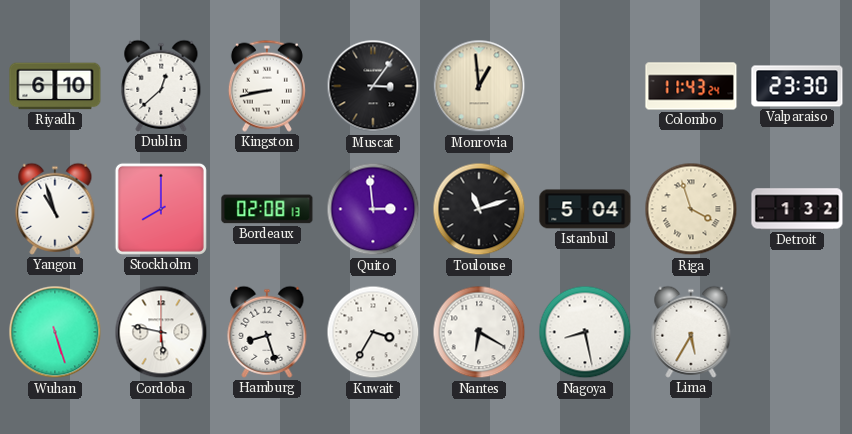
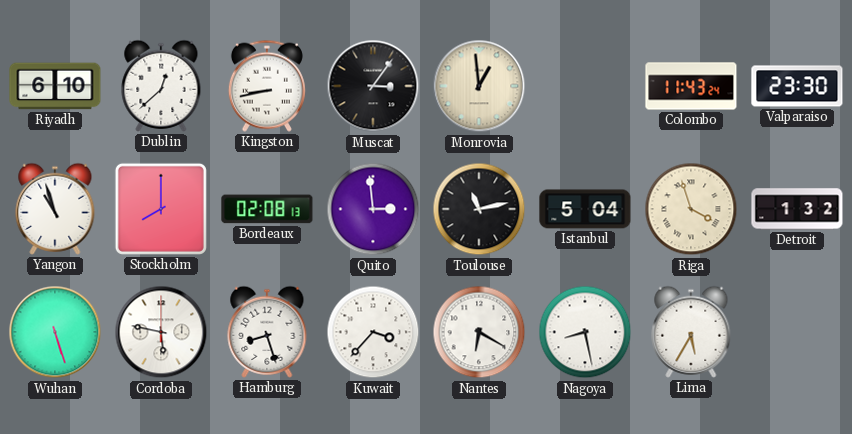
Toulouse: 11:12 -> 11:13 (479, 209)
Kuwait: 3:35 -> 3:37 (373, 332)
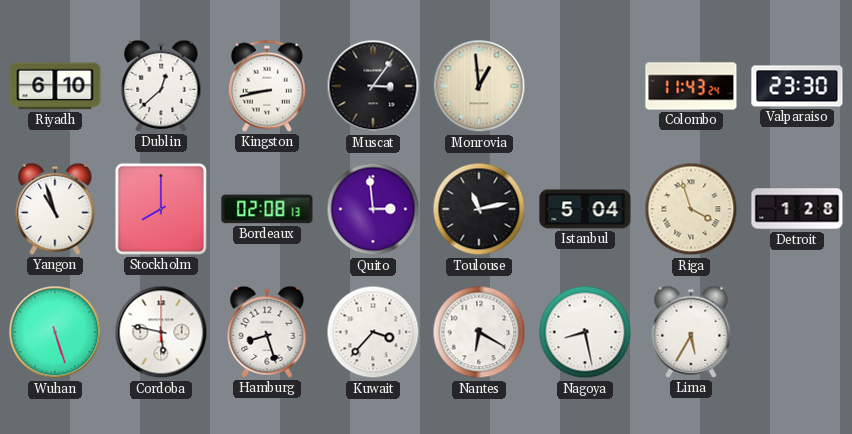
Detroit: 1:32 -> 1:28 (797, 209)
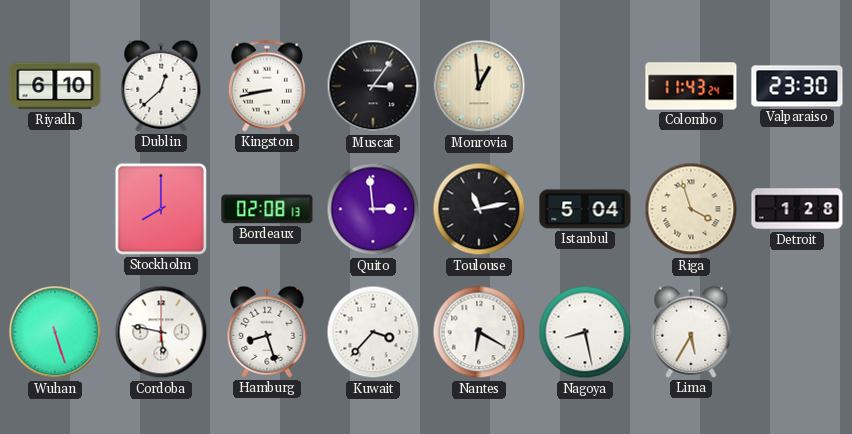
Yangon: 10:57 -> none (55, 209)
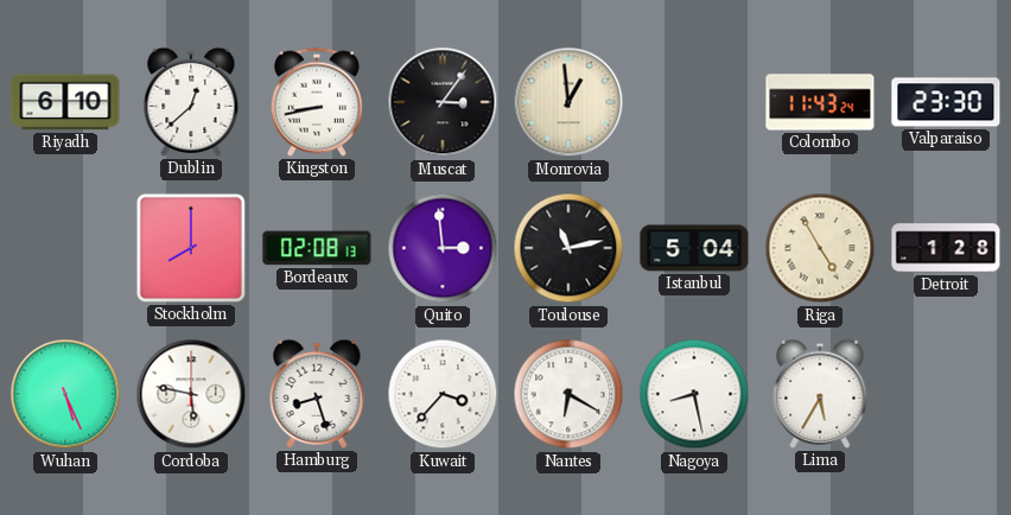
Riga: 3:57 -> 4:55 (820, 248)
Wuhan: 5:27 -> 5:26 (65, 394)
